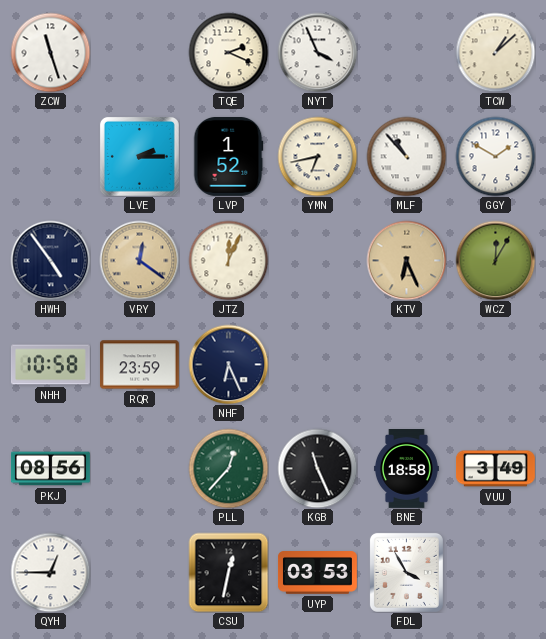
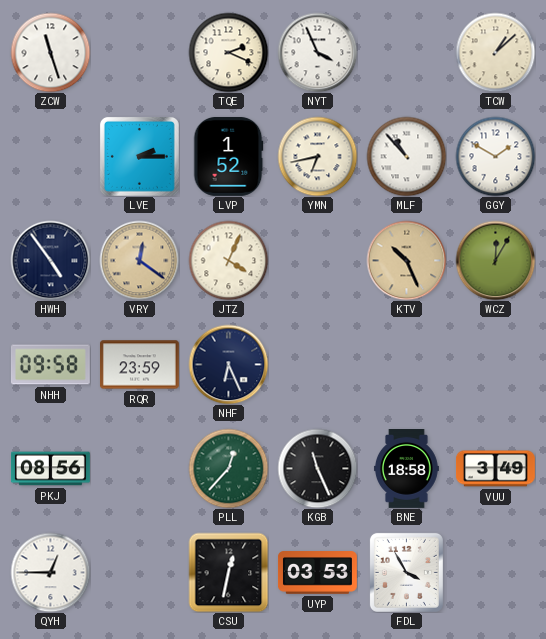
JTZ: 12:04 -> 4:04 (228, 260)
KTV: 6:26 -> 10:26 (406, 260)
NHH: 10:58 -> 09:58 (50, 365)
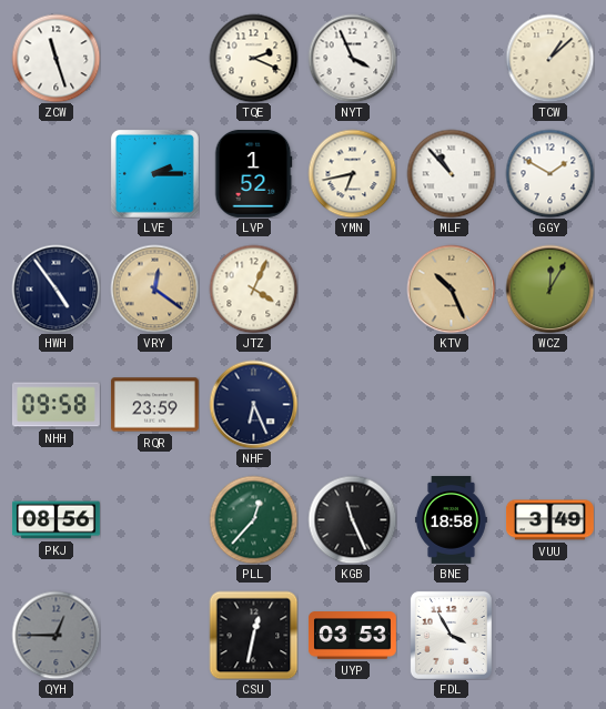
QYH dial: white -> grey (55, 635)
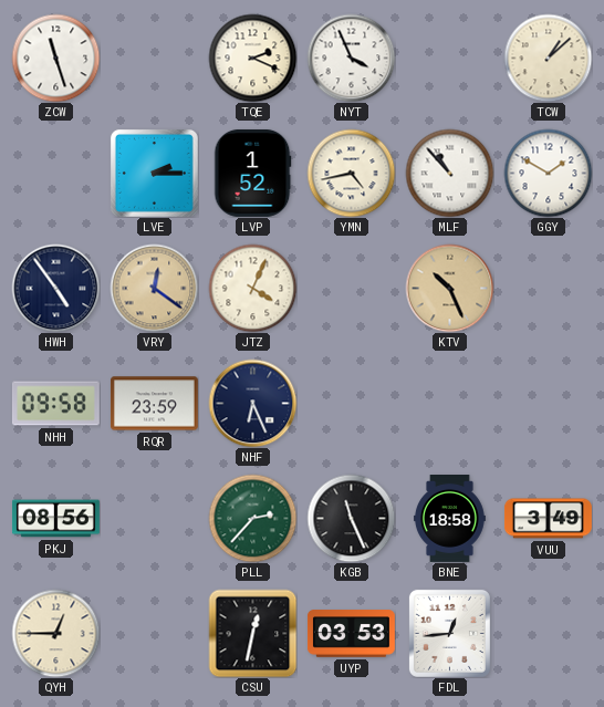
YMN: 6:43 -> 4:43 (351, 173)
WCZ: 12:05 -> none (549, 288)
PLL: 12:37 -> 2:37 (252, 518)
QYH dial: grey -> cream (55, 633)
FDL: 3:55 -> 12:44 (449, 633)
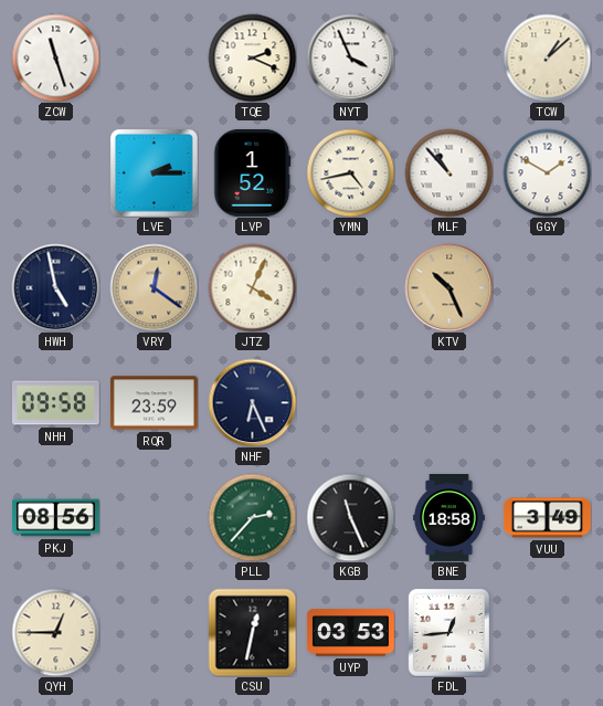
HWH: 4:54 -> 4:58 (55, 287)
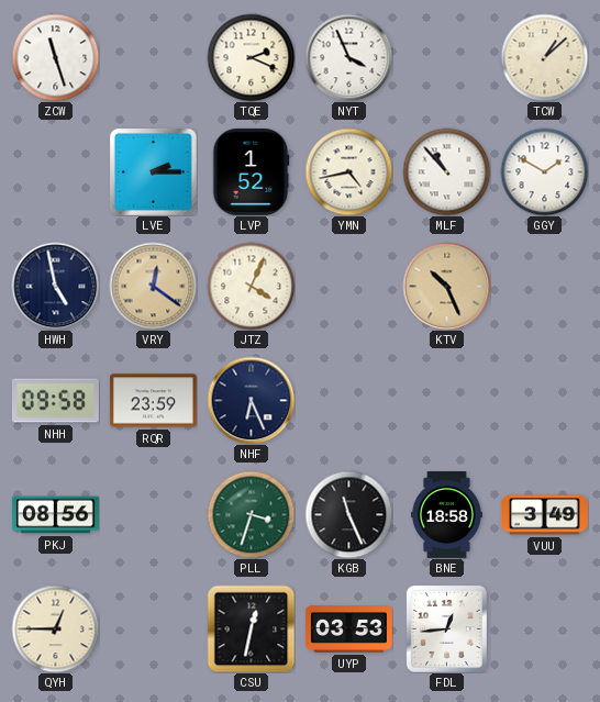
PLL: 2:37 -> 3:33 (251, 514)
